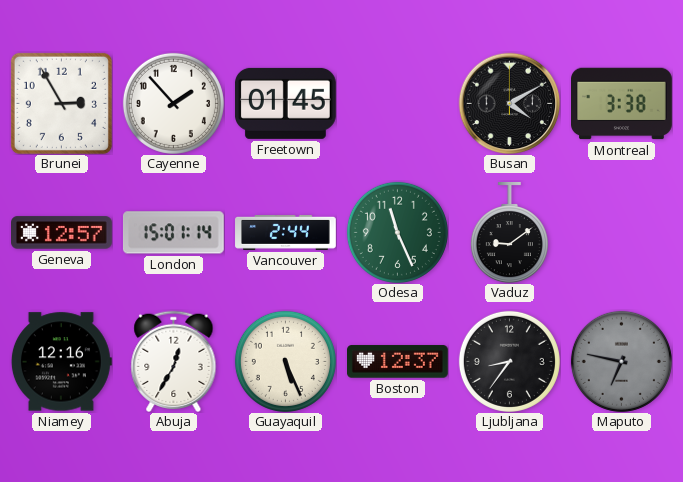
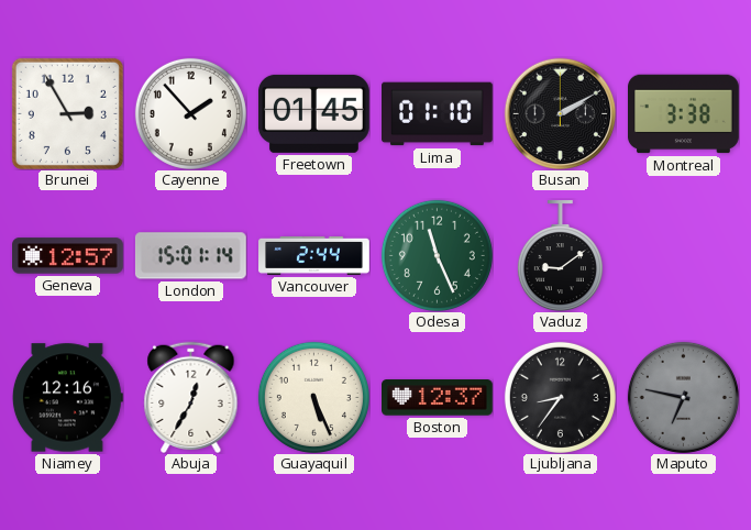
Lima: none -> 01:10 (438, 114)
Busan: 4:10 -> 2:10 (560, 113)
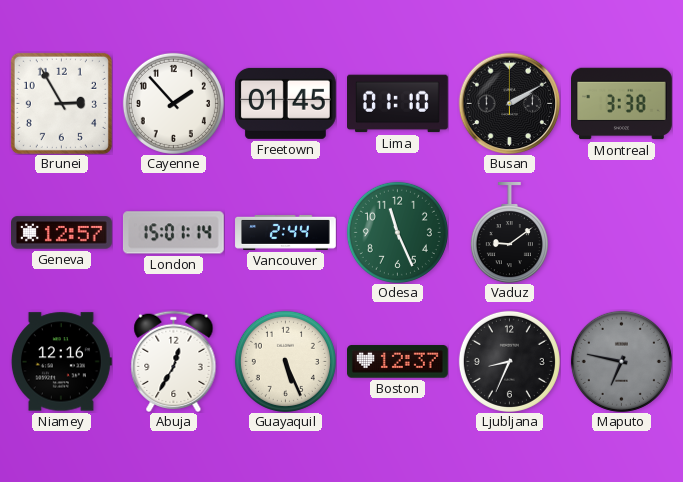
Ljubljana: 8:36 -> 8:34 (509, 361)
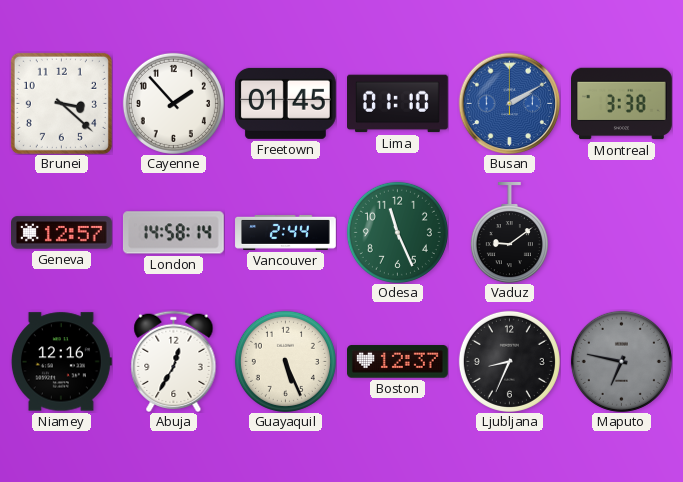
Brunei: 2:55 -> 3:22 (61, 103)
Busan dial: black -> blue (509, 103)
London: 15:01 -> 14:58 (173, 233)
